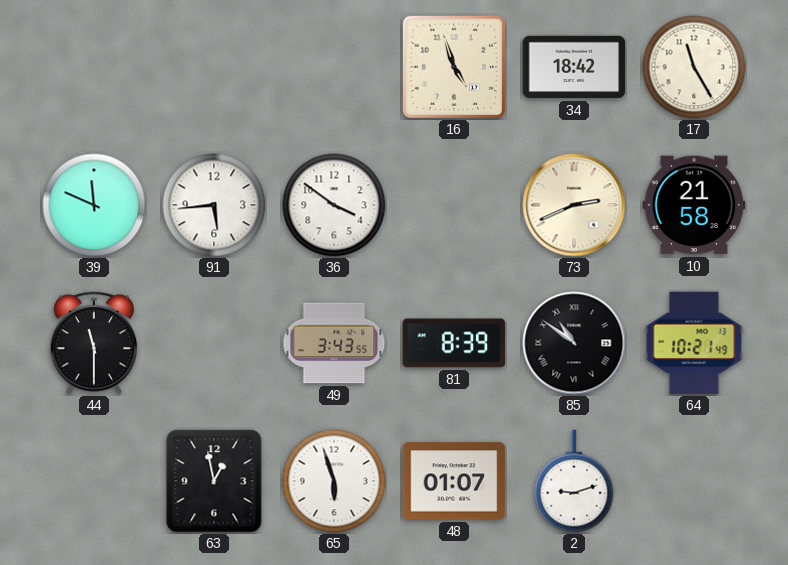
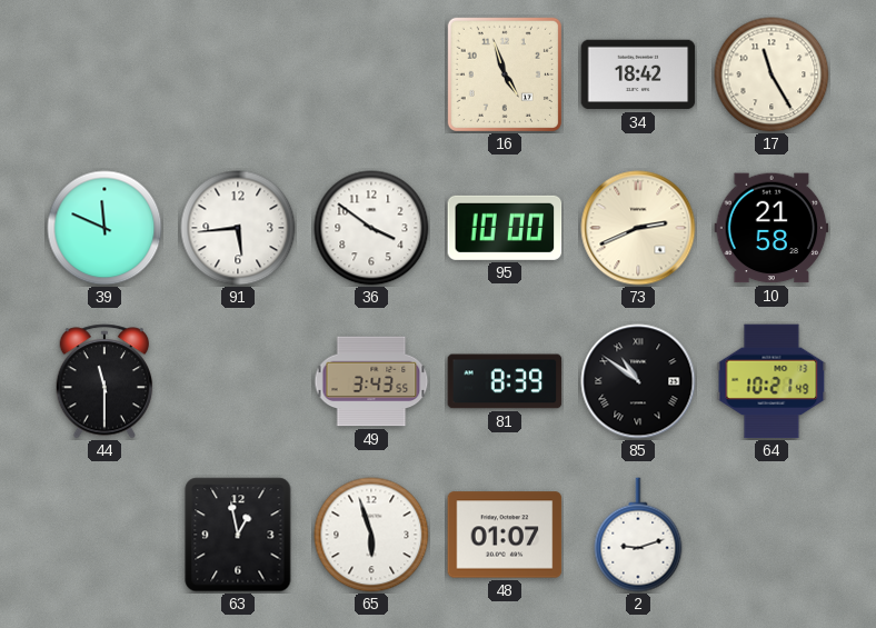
95: none -> 10:00 (505, 228)
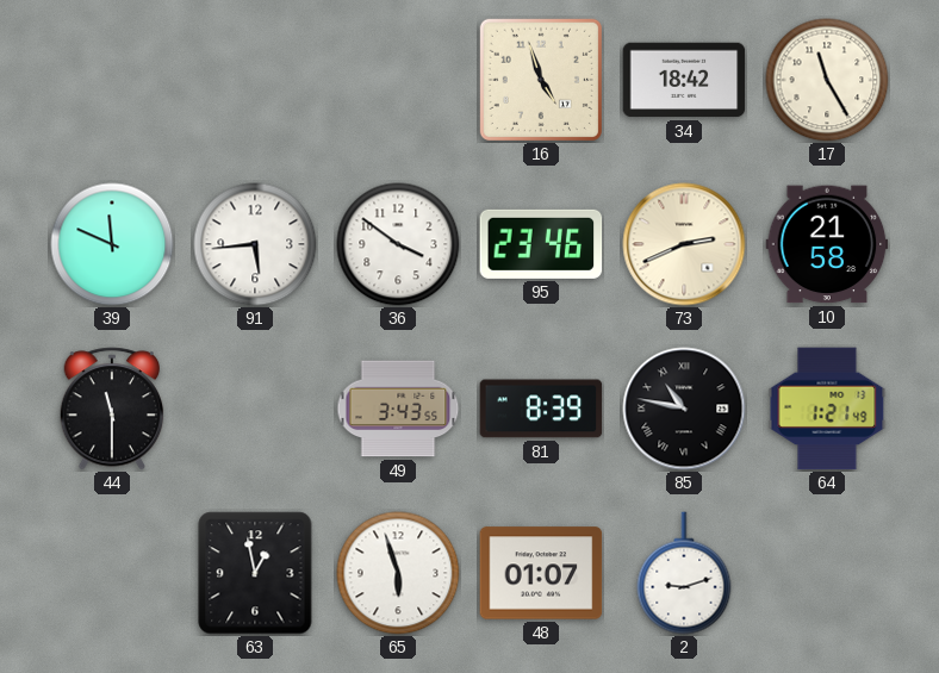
95: 10:00 -> 23:46 (541, 244)
85: 10:51 -> 10:47 (684, 409)
64: 10:21 -> 1:21 (827, 409)
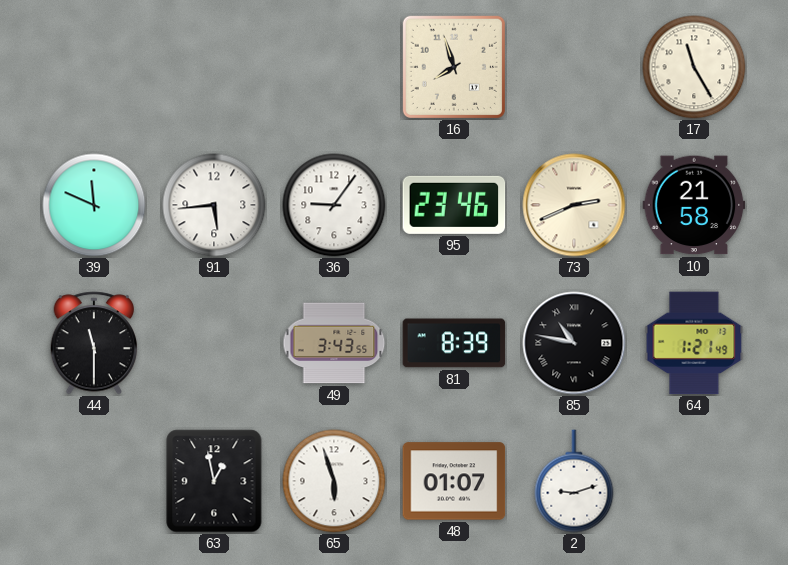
16: 4:57 -> 7:57 (454, 67)
34: 18:42 -> none (684, 80)
36: 3:51 -> 9:06 (334, 205)
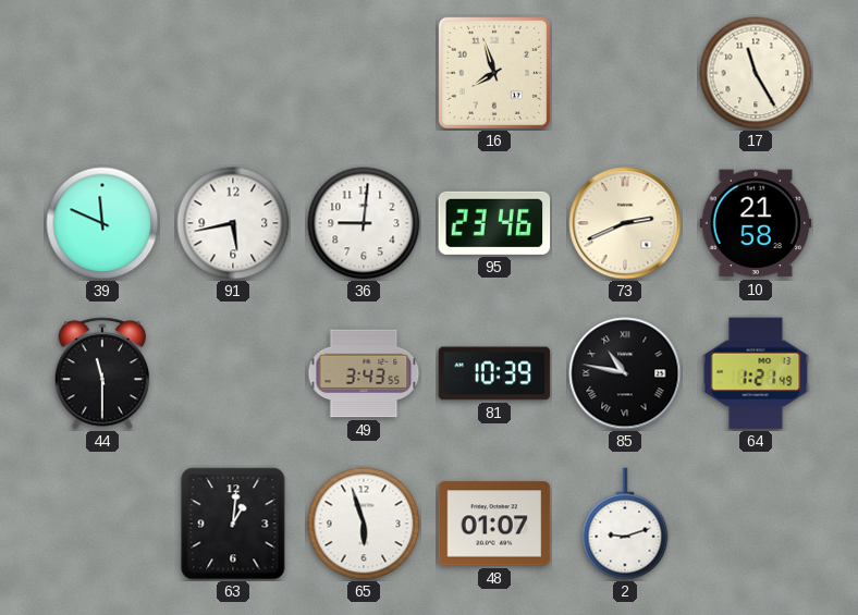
91: 5:44 -> 5:43 (233, 223)
36: 9:06 -> 9:01 (364, 223)
81: 8:39 -> 10:39 (494, 373)
63: 12:58 -> 1:01 (233, 524)
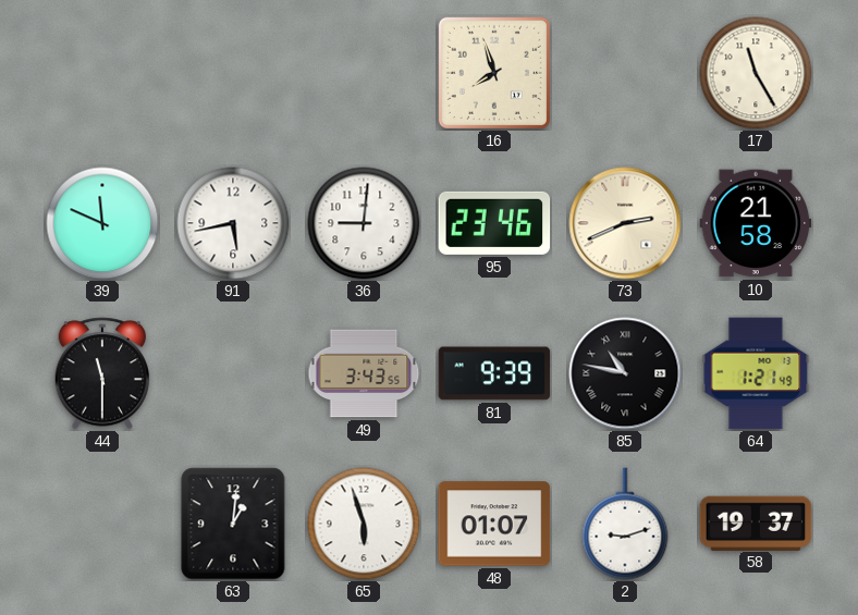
81: 10:39 -> 9:39 (494, 373)
58: none -> 19:37 (756, 522)
